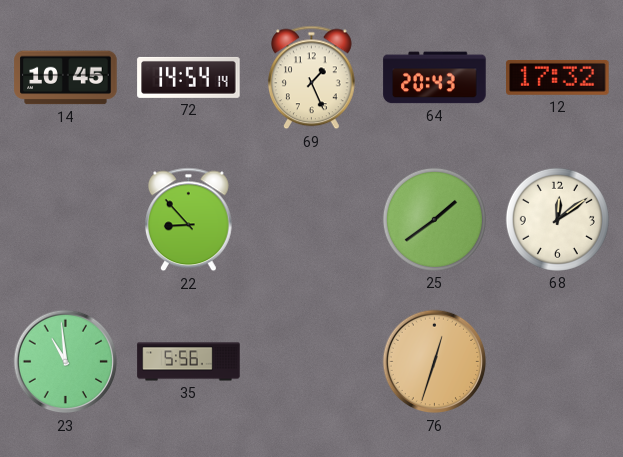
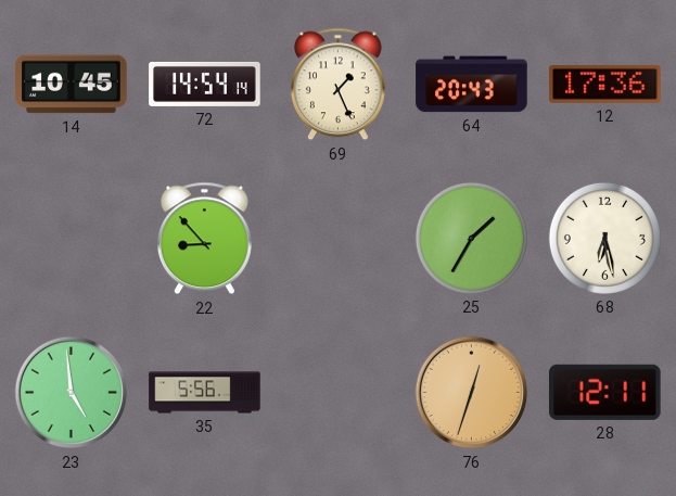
12: 17:32 -> 17:36 (605, 84)
25: 1:39 -> 1:35 (471, 238)
68: 12:09 -> 6:28 (604, 238)
23: 10:59 -> 4:59 (72, 393)
28: none -> 12:11 (605, 392)
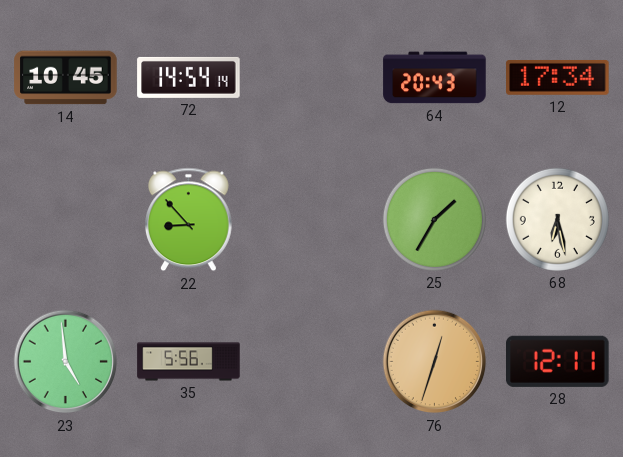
69: 1:26 -> none (337, 85)
12: 17:36 -> 17:34 (558, 77)
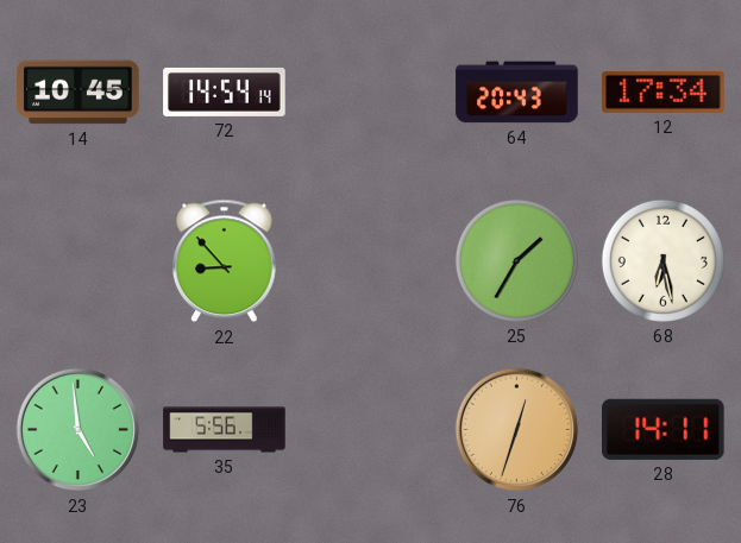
28: 12:11 -> 14:11 (664, 429)
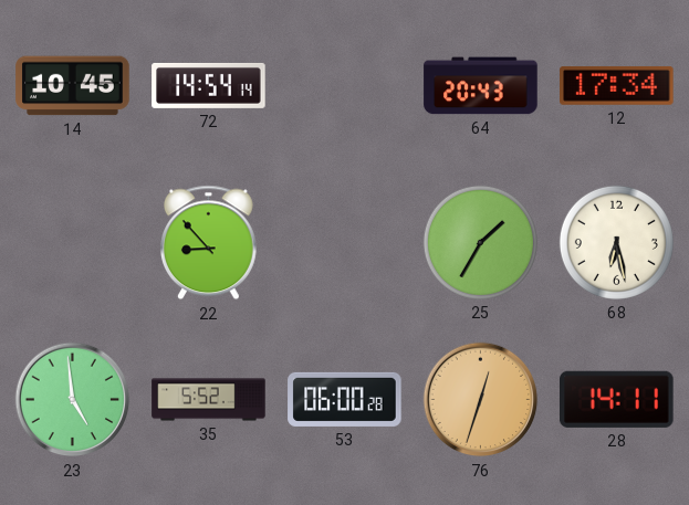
35: 5:56 -> 5:52 (209, 400)
53: none -> 06:00 (345, 399)
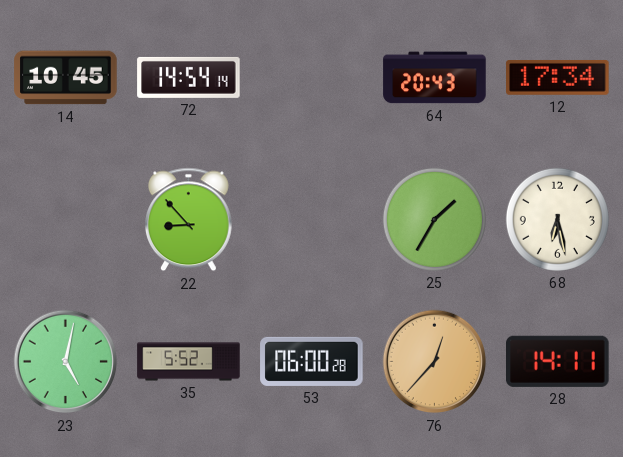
23: 4:59 -> 5:02 (66, 362)
76: 12:33 -> 12:37 (435, 362)
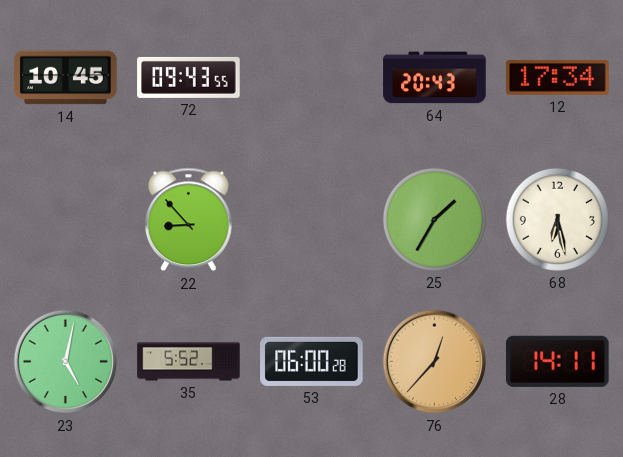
72: 14:54 -> 09:43 (189, 77)
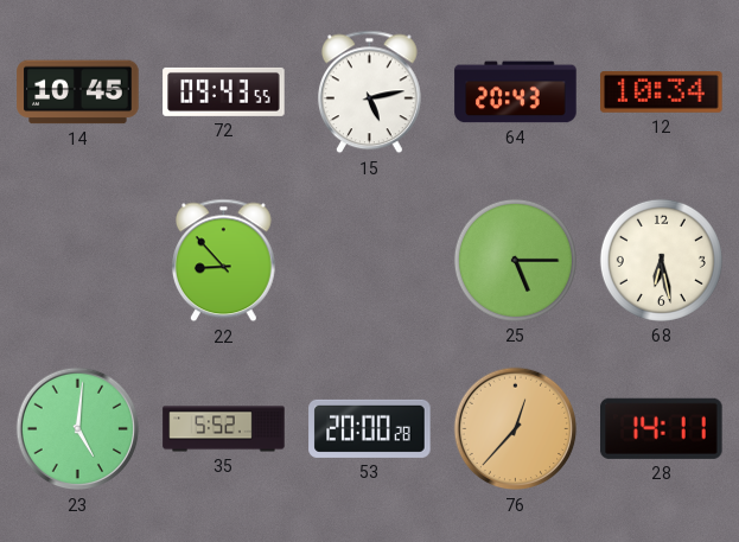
15: none -> 5:13 (369, 93)
12: 17:34 -> 10:34 (662, 91)
25: 1:35 -> 5:15 (515, 260)
23: 5:02 -> 5:01 (78, 429)
53: 06:00 -> 20:00 (370, 428)
